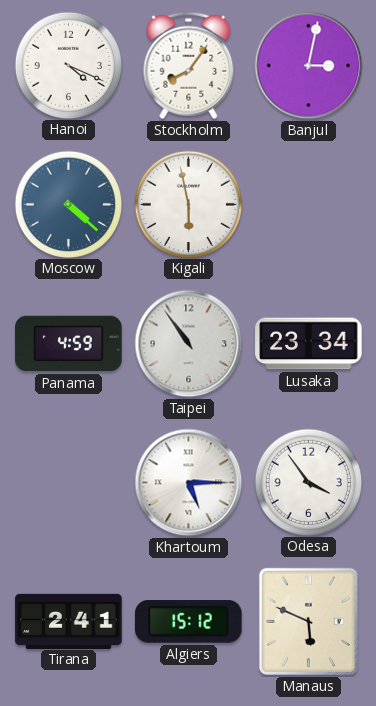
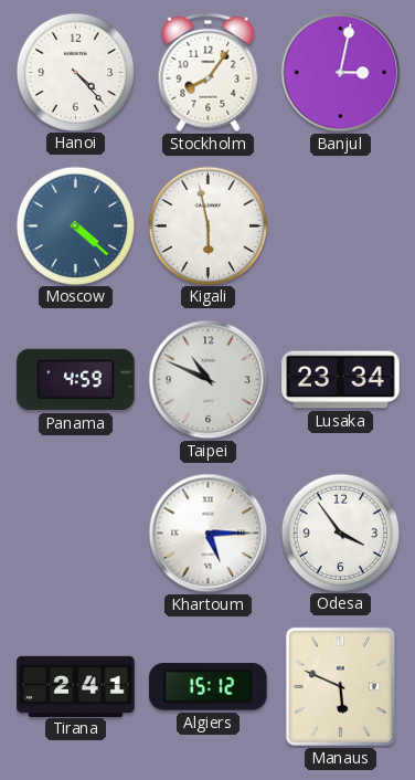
Hanoi: 4:19 -> 4:23 (75, 72)
Taipei: 10:54 -> 10:49 (209, 380)
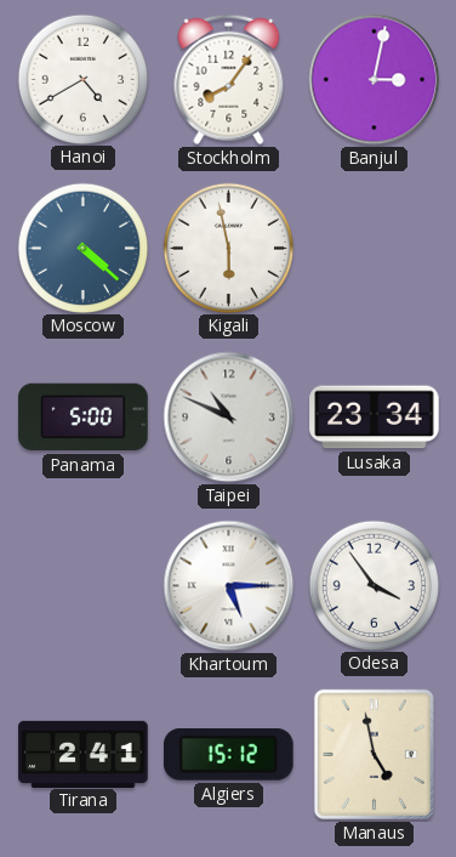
Hanoi: 4:23 -> 4:40 (82, 79)
Panama: 4:59 -> 5:00 (84, 418)
Manaus: 5:49 -> 4:58 (374, 754)
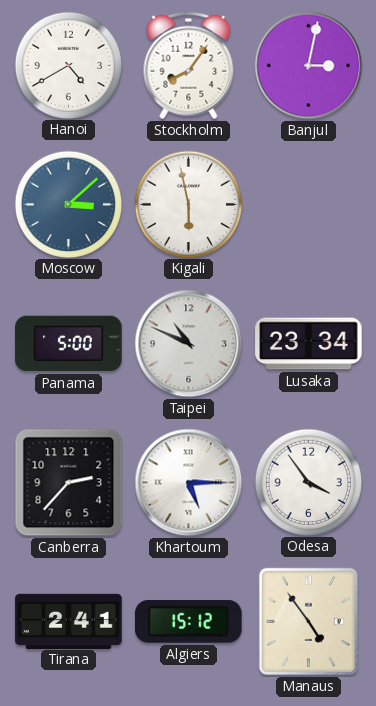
Moscow: 4:22 -> 3:08 (68, 204)
Canberra: none -> 2:37 (69, 483)
Manaus: 4:58 -> 4:54 (308, 621)
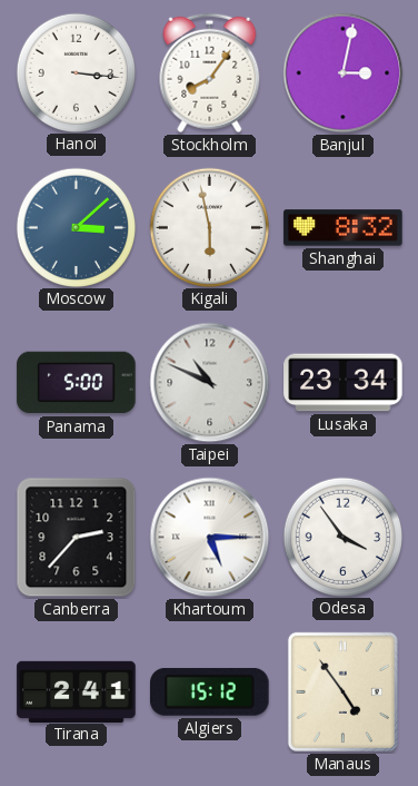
Hanoi: 4:40 -> 3:16 (76, 72)
Shanghai: none -> 8:32 (344, 228)
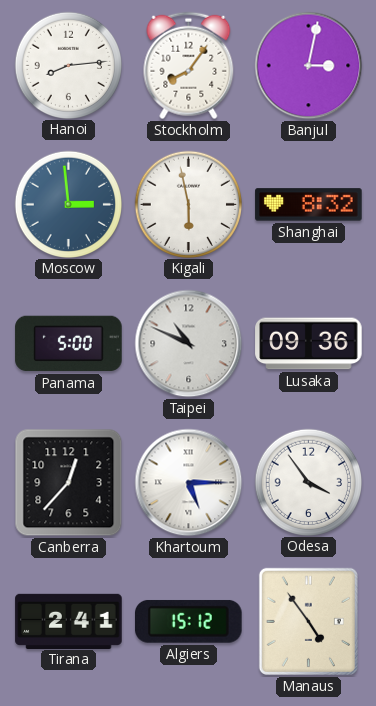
Hanoi: 3:16 -> 8:14 (68, 65)
Moscow: 3:08 -> 2:59 (68, 204)
Lusaka: 23:34 -> 09:36 (309, 344)
Canberra: 2:37 -> 12:37 (69, 483)
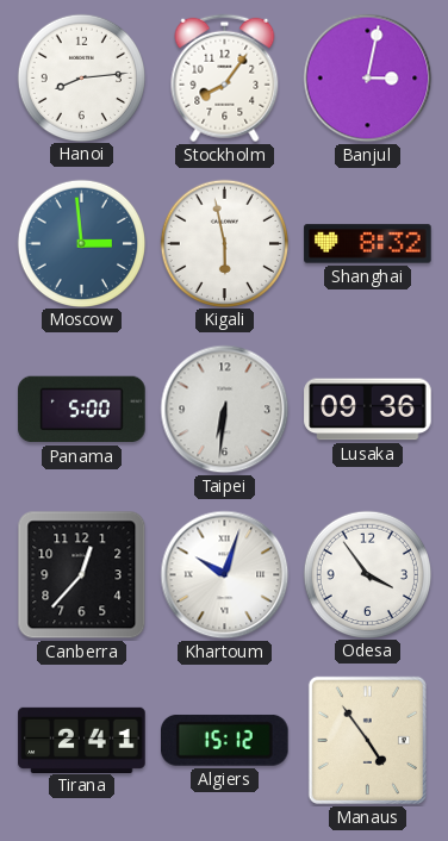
Taipei: 10:49 -> 6:31 (225, 410)
Khartoum: 5:15 -> 10:03 (225, 575)
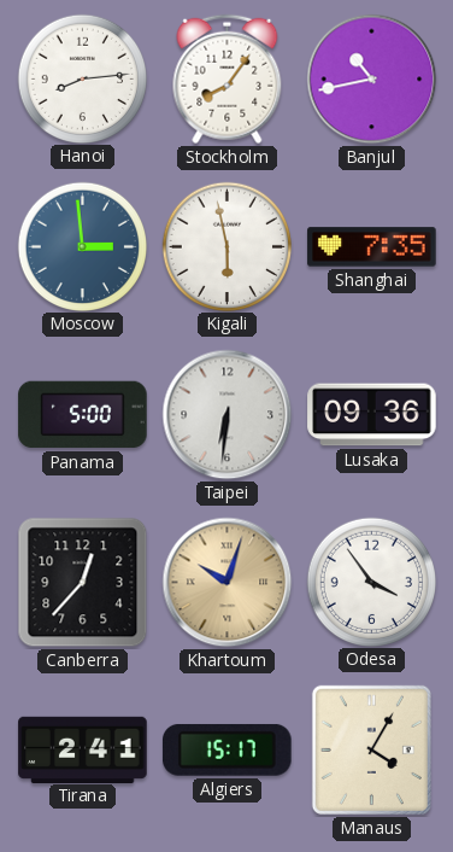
Banjul: 3:02 -> 10:43 (372, 80)
Shanghai: 8:32 -> 7:35 (372, 247)
Khartoum dial: white -> champagne (228, 583)
Algiers: 15:12 -> 15:17 (228, 749)
Manaus: 4:54 -> 4:05 (371, 749)
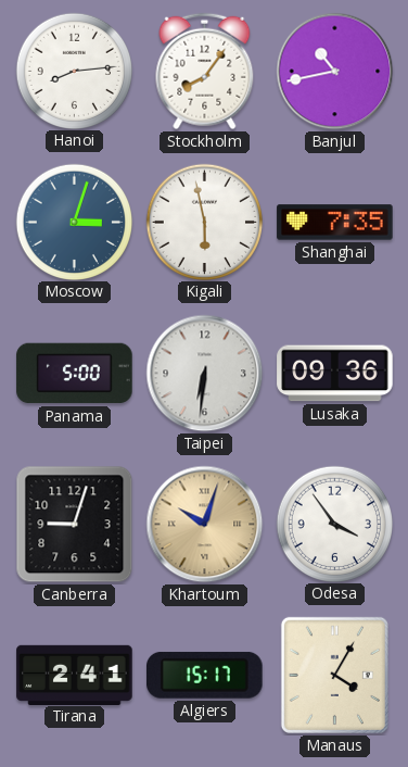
Moscow: 2:59 -> 3:03 (74, 222)
Canberra: 12:37 -> 9:03 (75, 525)
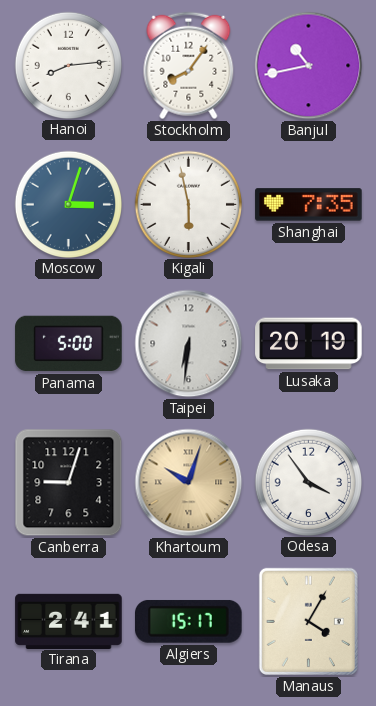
Lusaka: 09:36 -> 20:19 (309, 344)
